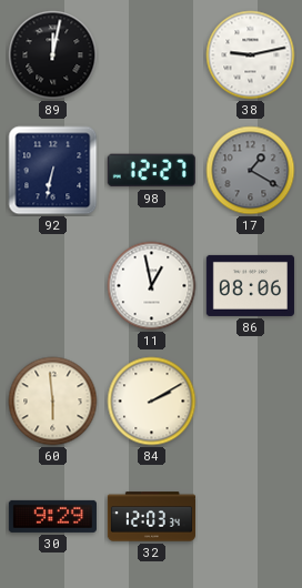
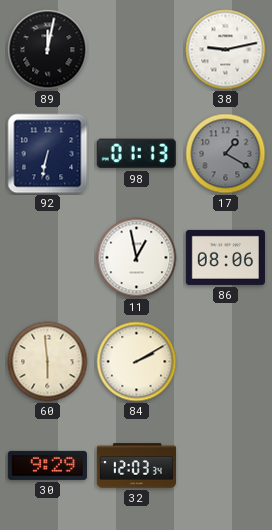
98: 12:27 -> 01:13 (136, 154)
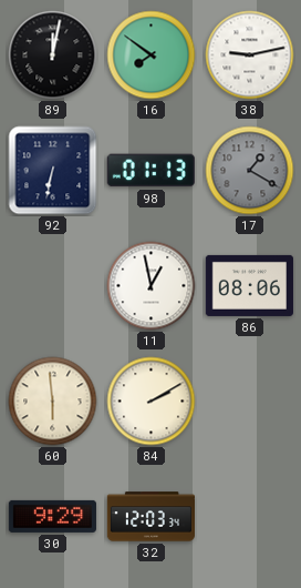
16: none -> 7:51 (152, 55)
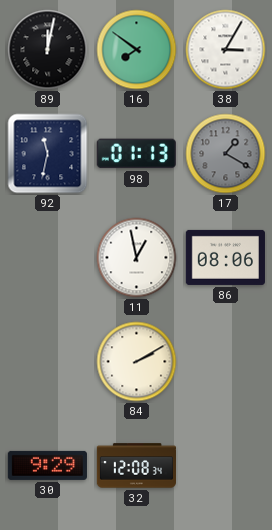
38: 9:13 -> 3:05 (226, 50)
92: 6:32 -> 11:32 (48, 154)
60: 5:59 -> none (53, 402)
32: 12:03 -> 12:08 (136, 466)
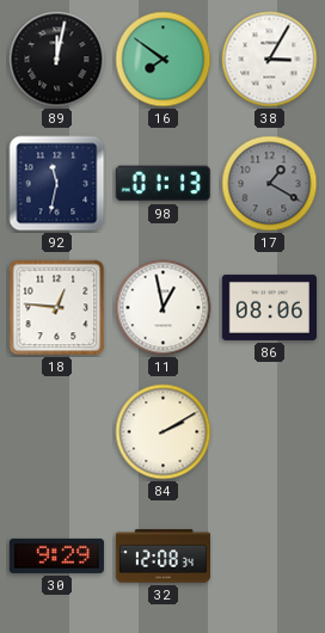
18: none -> 12:46 (57, 308)
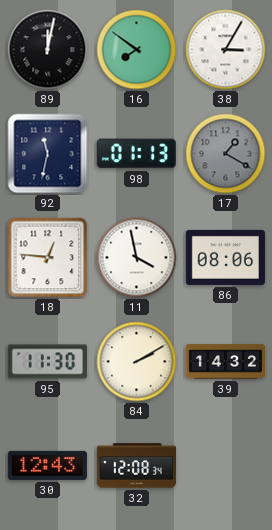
11: 12:58 -> 3:58 (137, 258)
95: none -> 11:30 (47, 362)
39: none -> 14:32 (225, 362)
30: 9:29 -> 12:43 (47, 465)
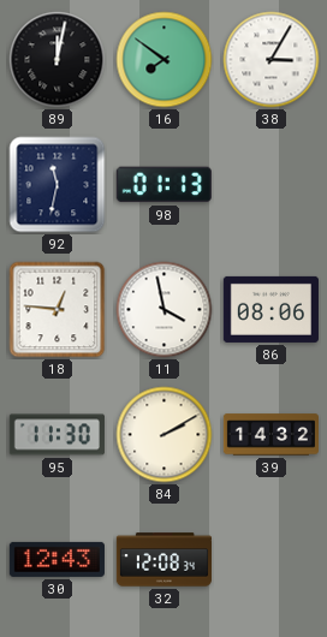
17: 1:20 -> none (226, 154)
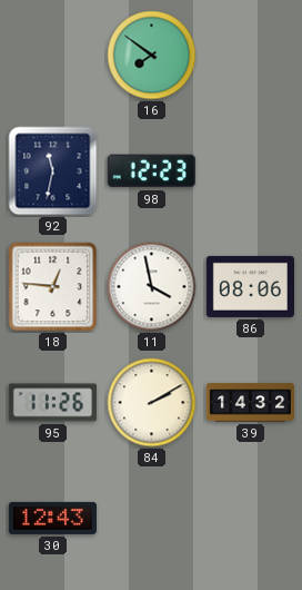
89: 12:02 -> none (58, 60)
38: 3:05 -> none (272, 60)
98: 01:13 -> 12:23 (151, 171)
95: 11:30 -> 11:26 (52, 403)
32: 12:08 -> none (163, 560)
